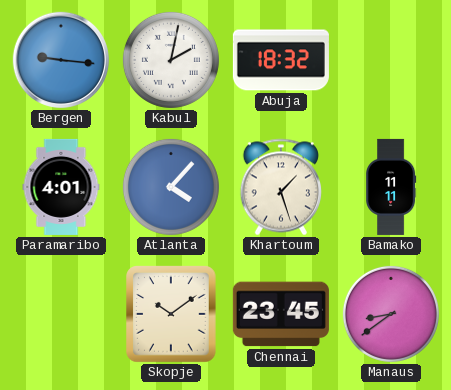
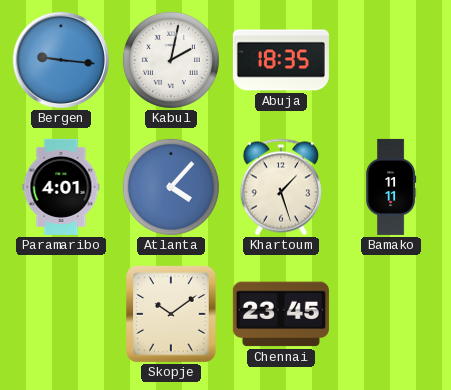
Abuja: 18:32 -> 18:35 (281, 60)
Manaus: 8:39 -> none (391, 314)
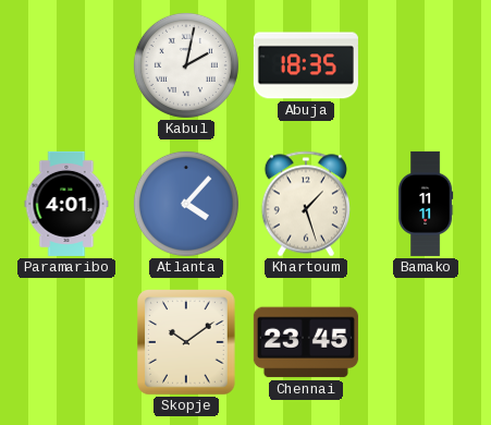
Bergen: 9:16 -> none (61, 60)
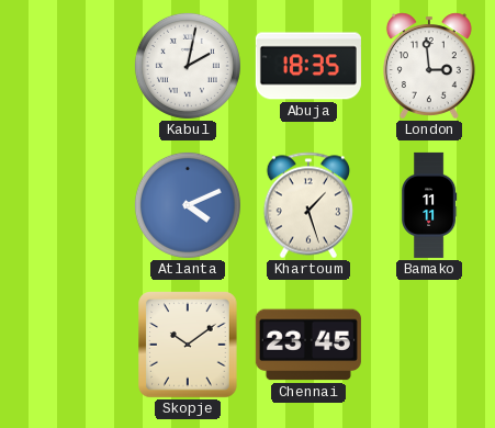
London: none -> 2:59 (429, 66)
Paramaribo: 4:01 -> none (66, 204)
Atlanta: 4:07 -> 4:11 (188, 205)
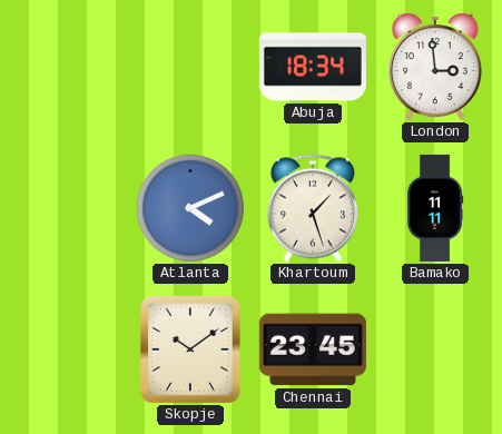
Kabul: 2:02 -> none (188, 66)
Abuja: 18:35 -> 18:34 (313, 67)
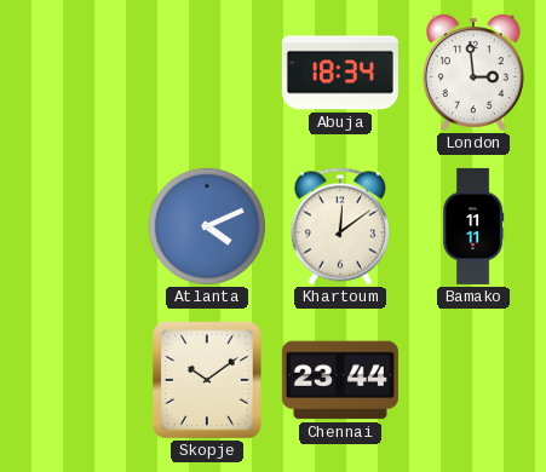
Khartoum: 1:27 -> 12:09 (339, 226)
Chennai: 23:45 -> 23:44 (340, 380)
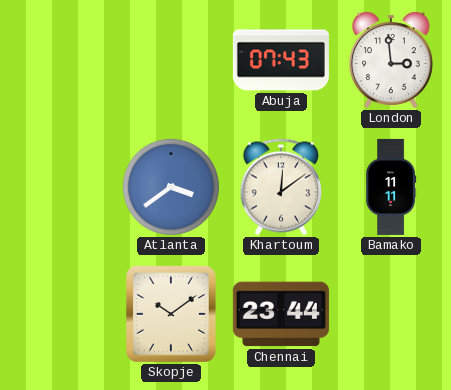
Abuja: 18:34 -> 07:43 (281, 60)
Atlanta: 4:11 -> 3:39 (171, 187)
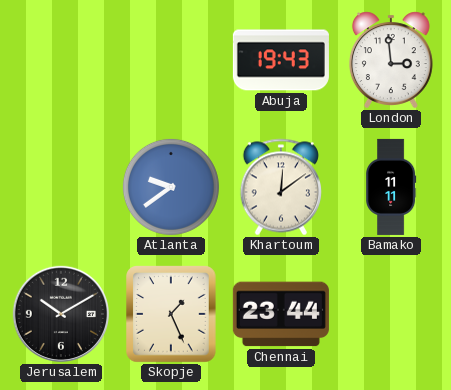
Abuja: 07:43 -> 19:43 (281, 60)
Atlanta: 3:39 -> 9:39 (171, 187)
Jerusalem: none -> 10:10 (61, 314)
Skopje: 10:09 -> 1:26 (171, 314)
